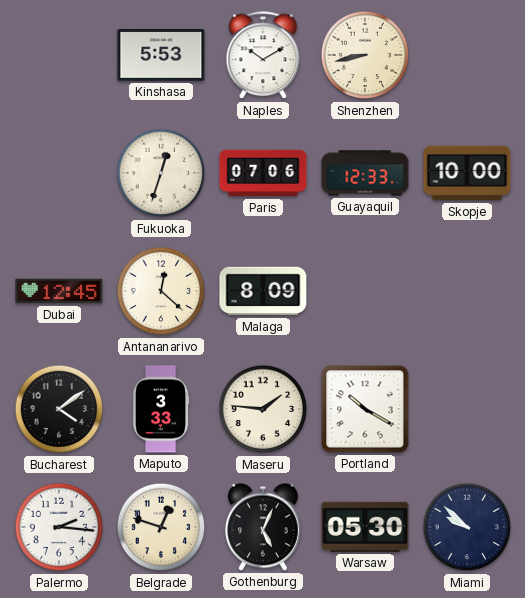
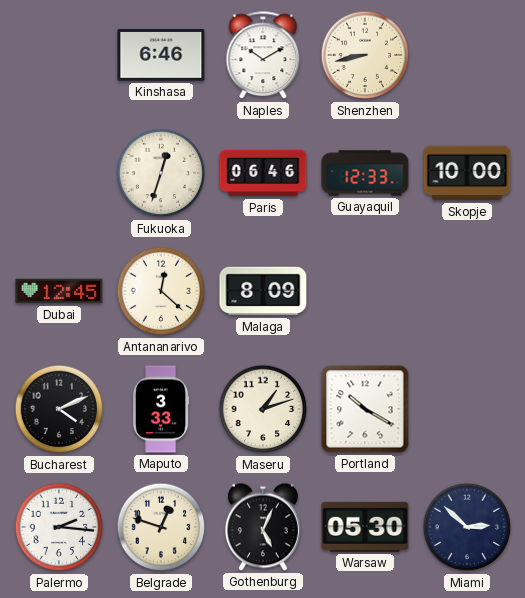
Kinshasa: 5:53 -> 6:46 (161, 55)
Paris: 07:06 -> 06:46 (263, 173)
Bucharest: 4:09 -> 4:11 (59, 409)
Maseru: 1:46 -> 1:12 (263, 409)
Miami: 9:52 -> 2:52 (467, 527)
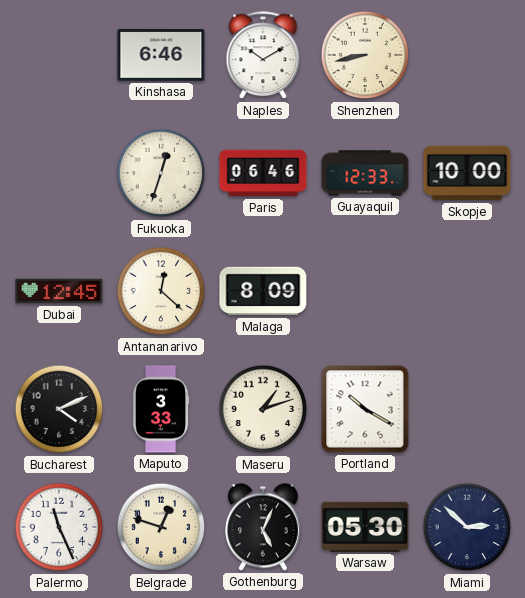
Palermo: 2:16 -> 11:26 (59, 527)
